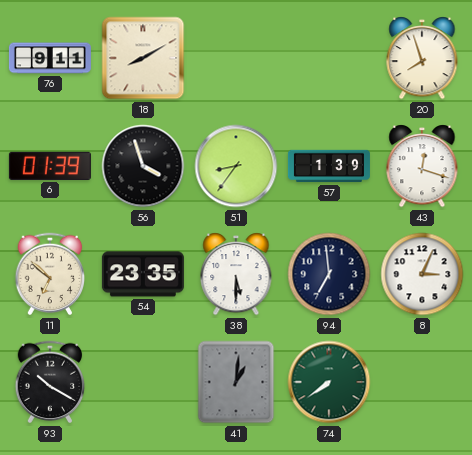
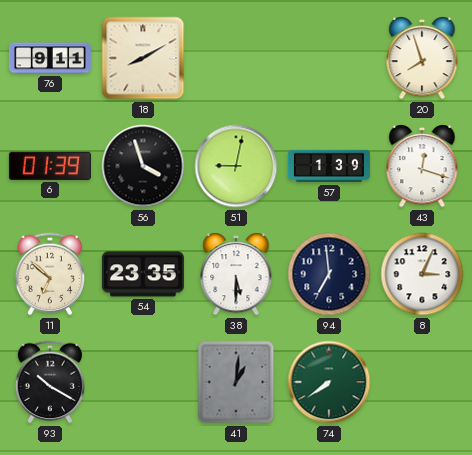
51: 8:36 -> 9:02 (236, 166)
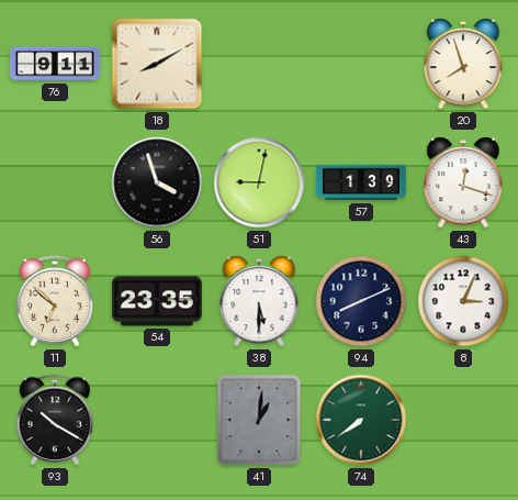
6: 01:39 -> none (50, 166)
94: 6:59 -> 8:11 (361, 301)
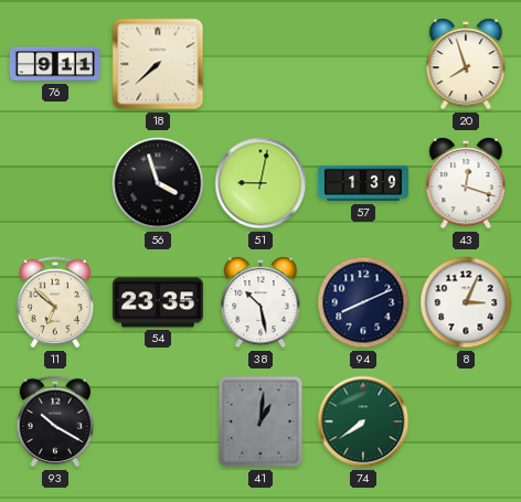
18: 8:10 -> 7:38 (158, 64)
38: 5:30 -> 10:28 (260, 302)
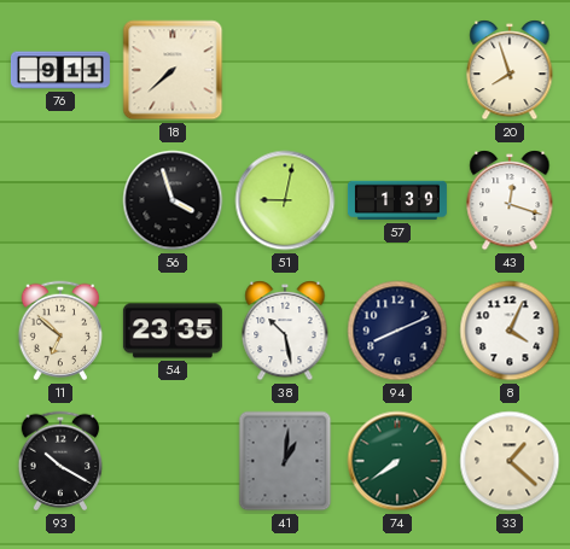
8: 3:04 -> 4:04 (510, 331)
33: none -> 1:22 (510, 461)
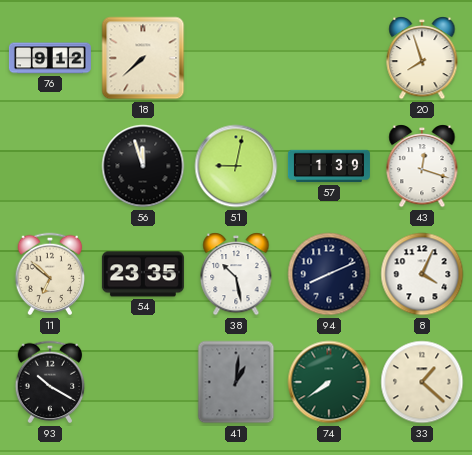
76: 9:11 -> 9:12 (50, 58)
56: 3:57 -> 11:57 (143, 166)
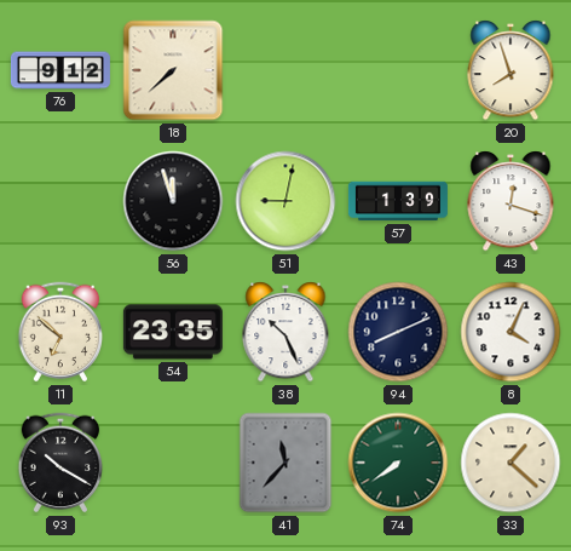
38: 10:28 -> 10:26 (285, 332)
41: 1:01 -> 11:37 (285, 463)
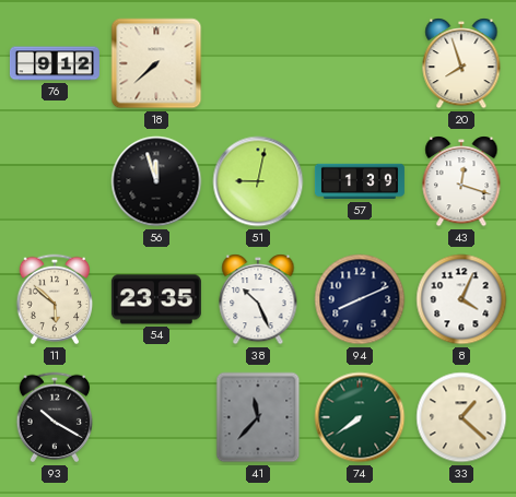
11: 6:52 -> 5:52 (55, 299)
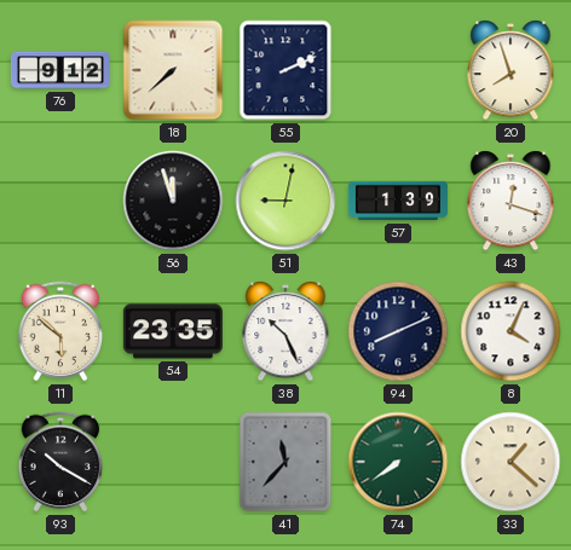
55: none -> 2:11 (285, 70)
